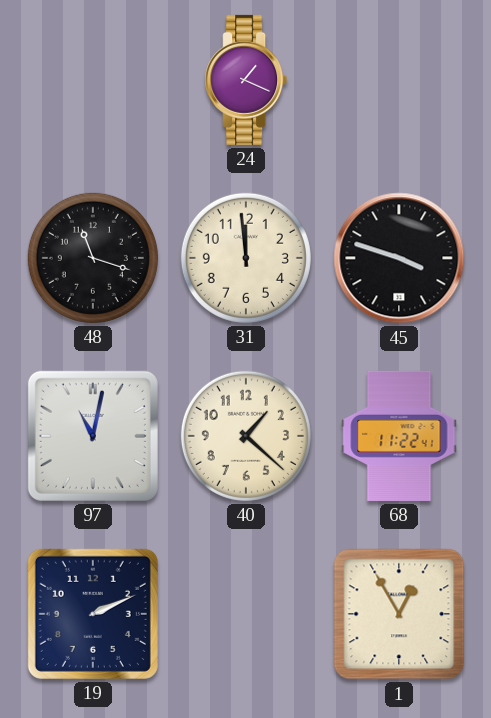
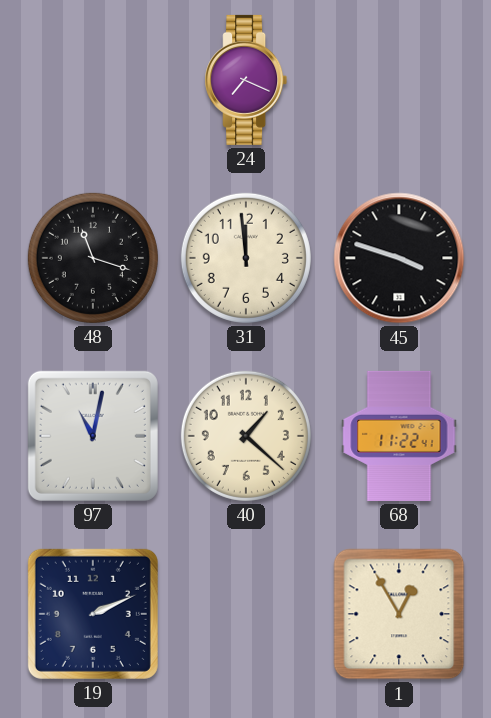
24: 1:19 -> 7:19 (246, 80)
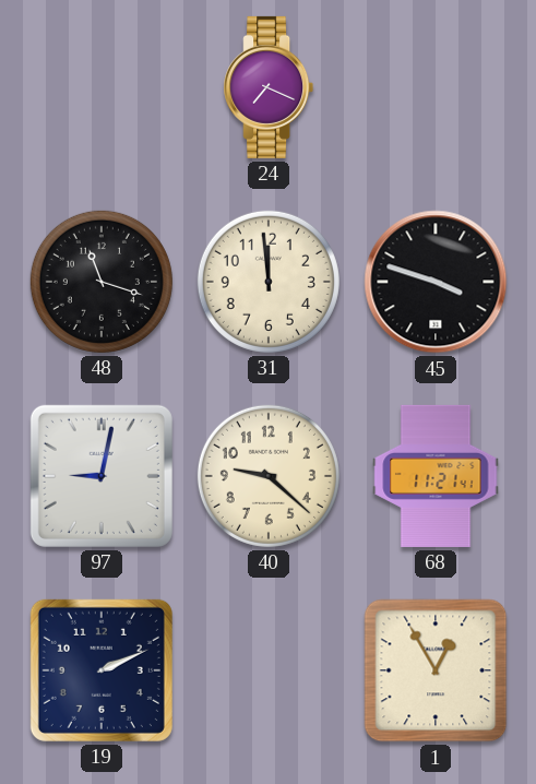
97: 11:02 -> 9:02 (102, 476)
40: 1:22 -> 9:22 (269, 476)
68: 11:22 -> 11:21 (436, 476)
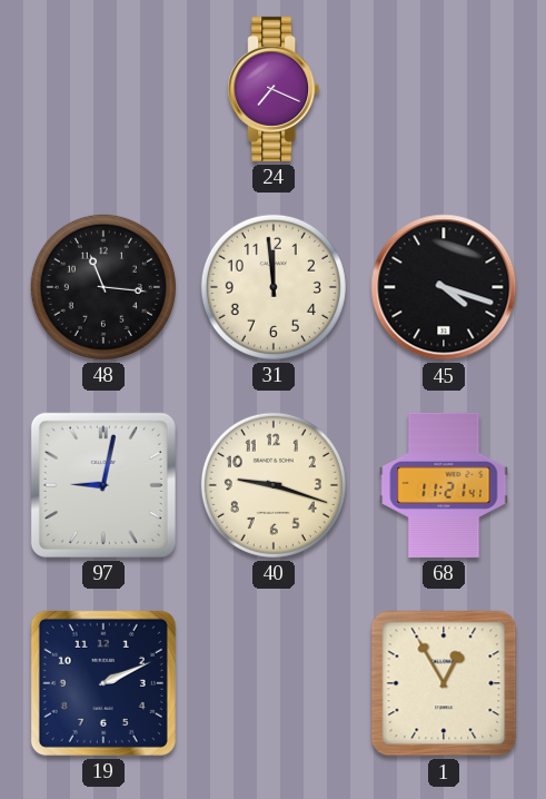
48: 11:18 -> 11:16 (103, 287)
45: 3:48 -> 4:18 (444, 287)
40: 9:22 -> 9:18 (274, 485)
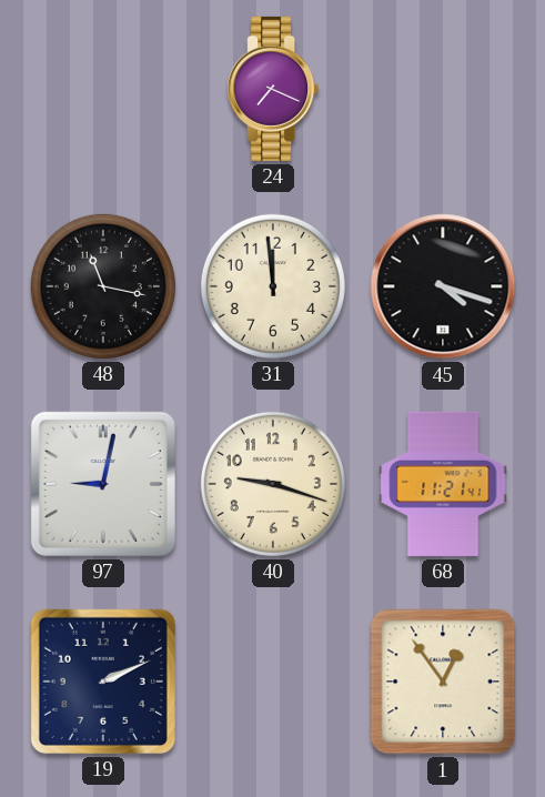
48: 11:16 -> 11:17 (103, 286)
1: 12:55 -> 12:54 (443, 682)
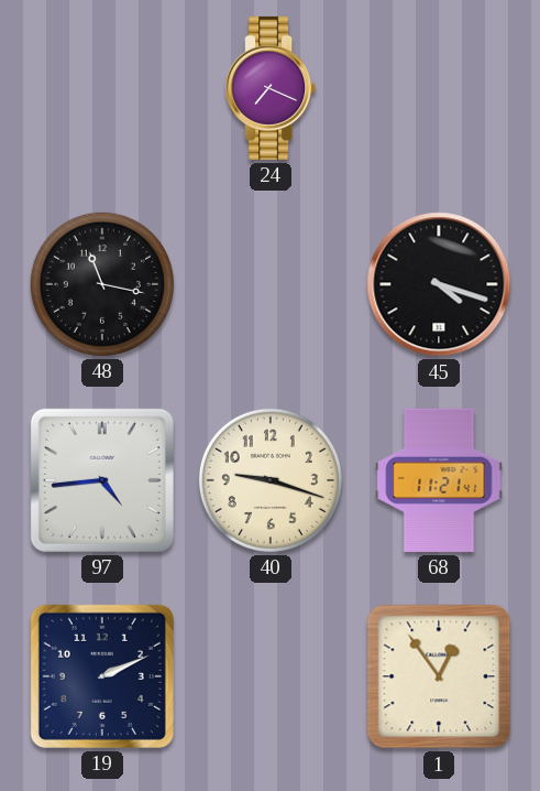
31: 11:59 -> none (273, 286)
97: 9:02 -> 4:44 (102, 480)
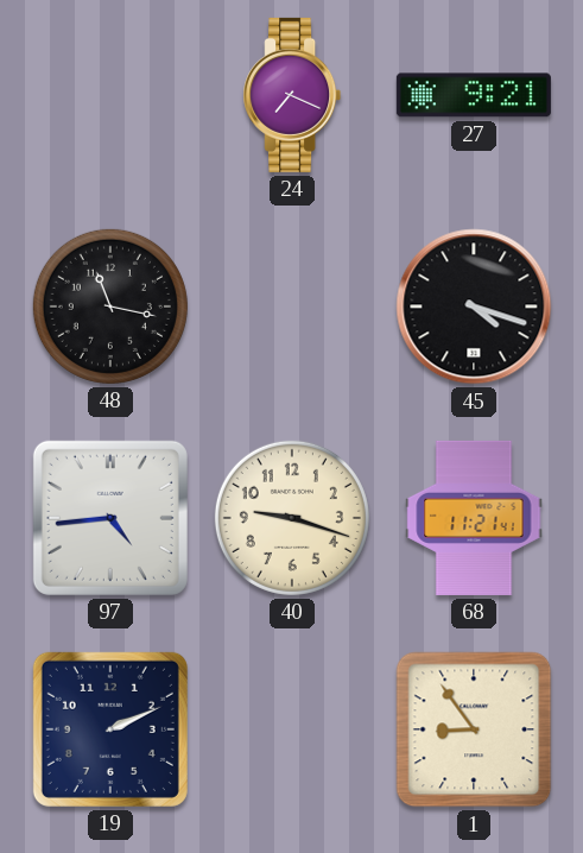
27: none -> 9:21 (474, 95)
1: 12:54 -> 8:54 (474, 729)
